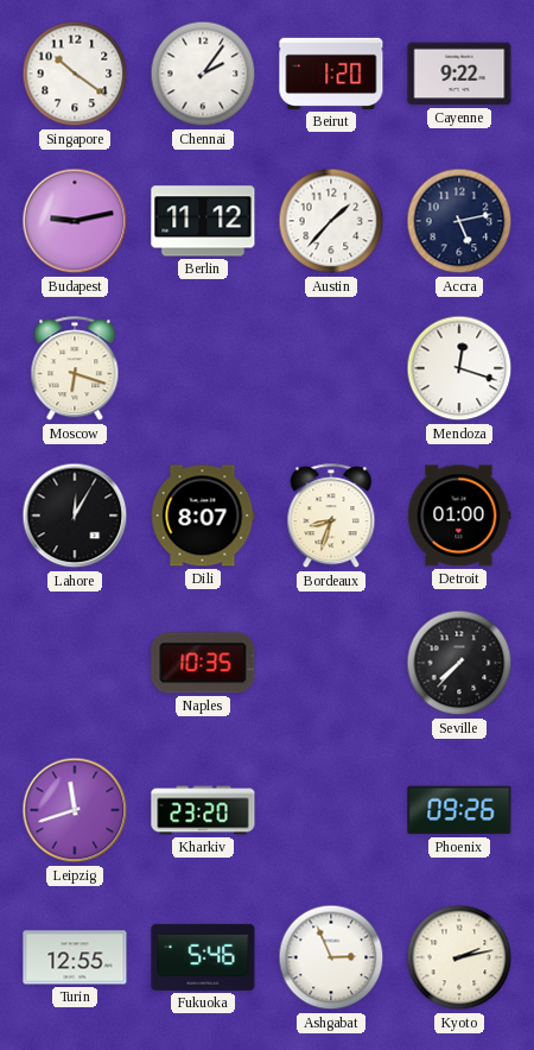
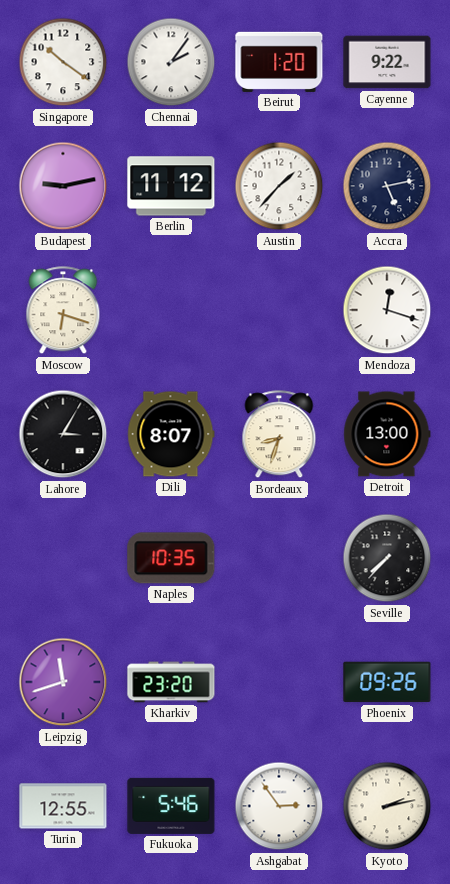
Lahore: 12:05 -> 3:05 (63, 434)
Detroit: 01:00 -> 13:00 (387, 434)
Ashgabat: 2:56 -> 2:54 (279, 806)
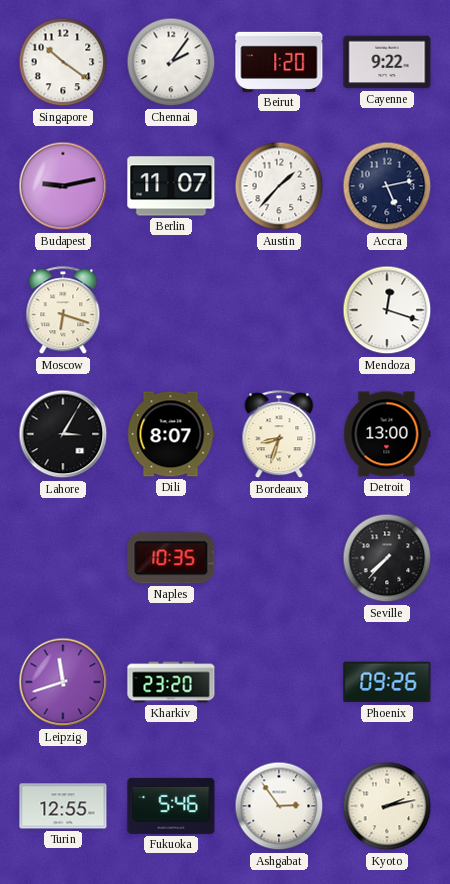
Berlin: 11:12 -> 11:07 (171, 186)
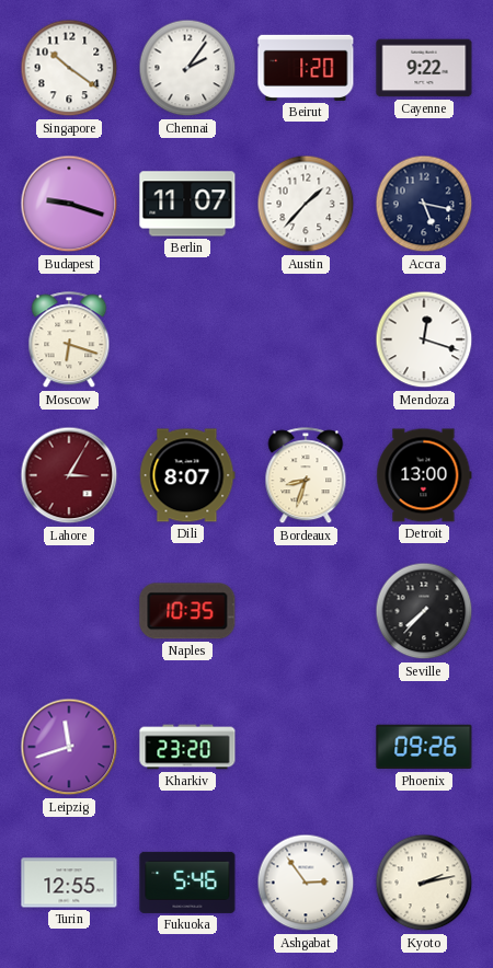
Budapest: 9:13 -> 9:18 (69, 204)
Accra: 5:13 -> 5:17 (424, 204)
Lahore dial: black -> burgundy (69, 475)
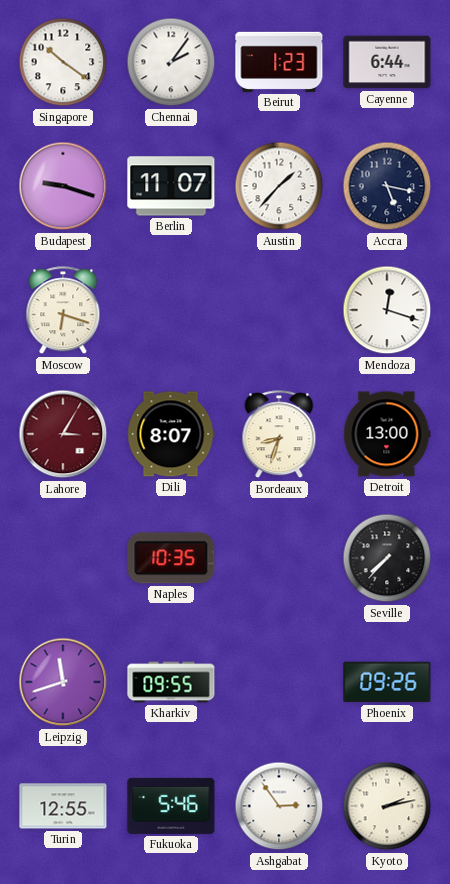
Beirut: 1:20 -> 1:23 (279, 62)
Cayenne: 9:22 -> 6:44 (387, 62)
Kharkiv: 23:20 -> 09:55 (171, 682)
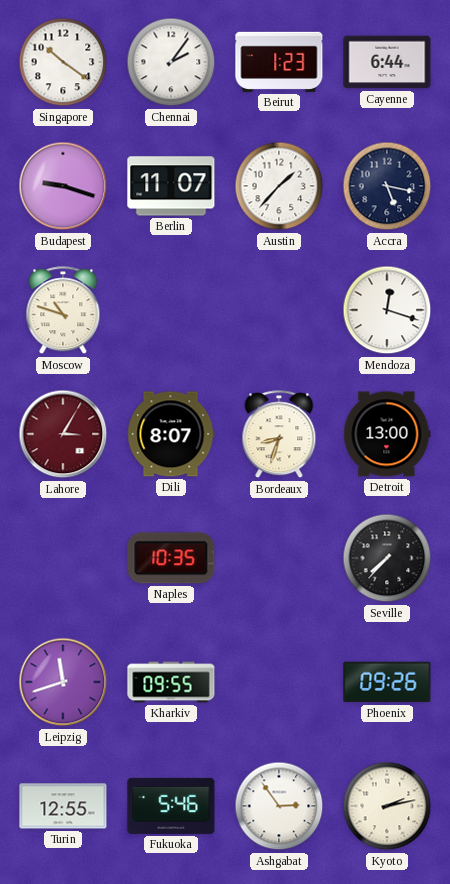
Moscow: 6:18 -> 10:48 (63, 311)
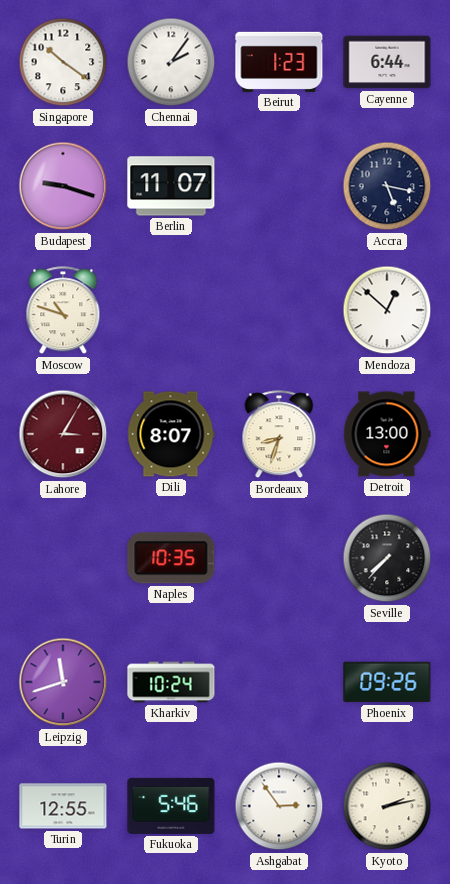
Austin: 1:37 -> none (279, 186)
Mendoza: 12:18 -> 12:52 (387, 310)
Kharkiv: 09:55 -> 10:24 (171, 682)
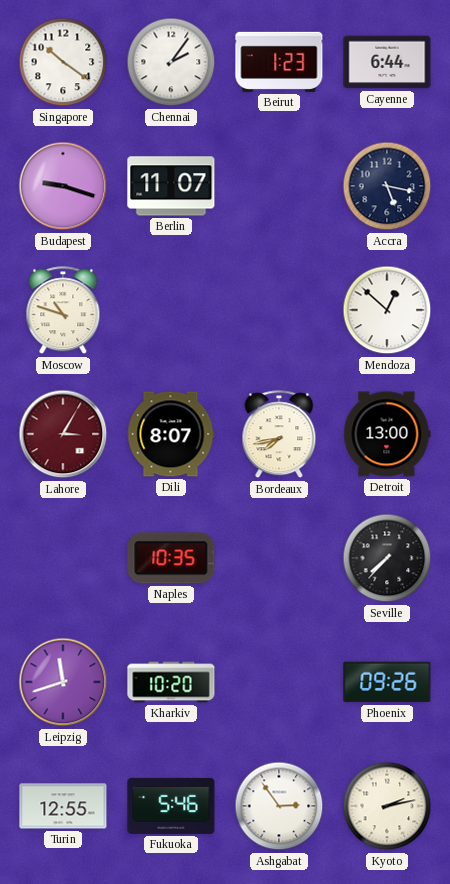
Bordeaux: 8:33 -> 7:43 (279, 435)
Kharkiv: 10:24 -> 10:20 (171, 682)
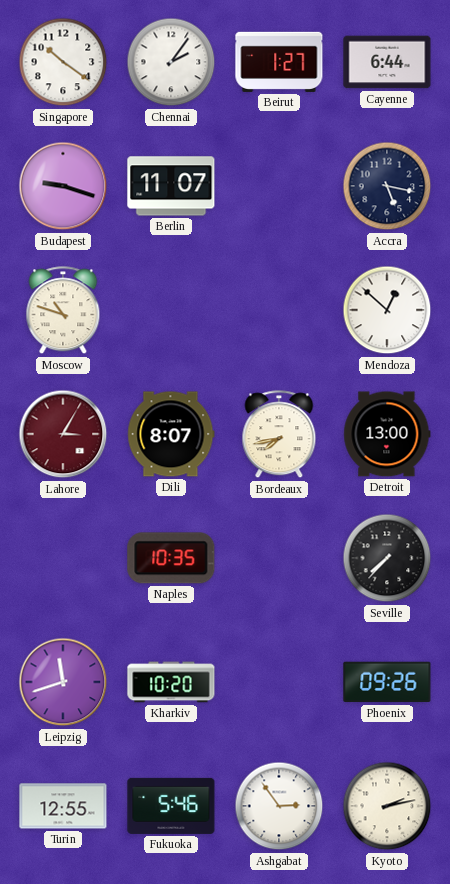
Beirut: 1:23 -> 1:27 (279, 62)
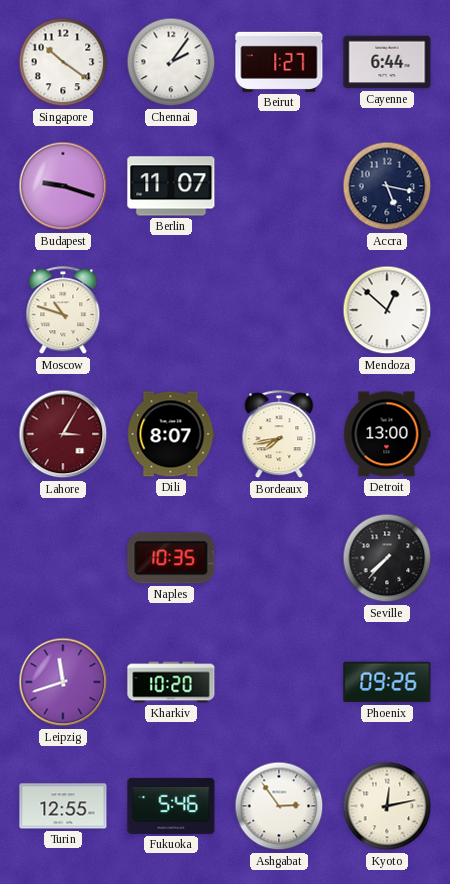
Kyoto: 2:13 -> 12:13 (387, 806)
